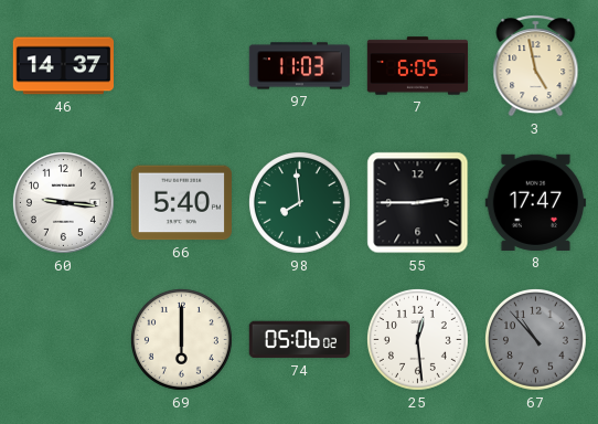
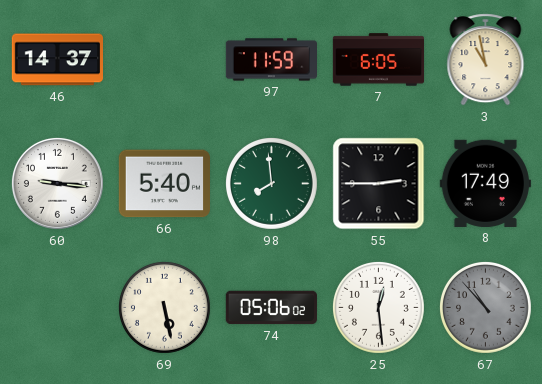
97: 11:03 -> 11:59 (271, 60)
3: 4:58 -> 10:58 (486, 60)
8: 17:47 -> 17:49 (485, 183)
69: 6:00 -> 5:28 (164, 307)
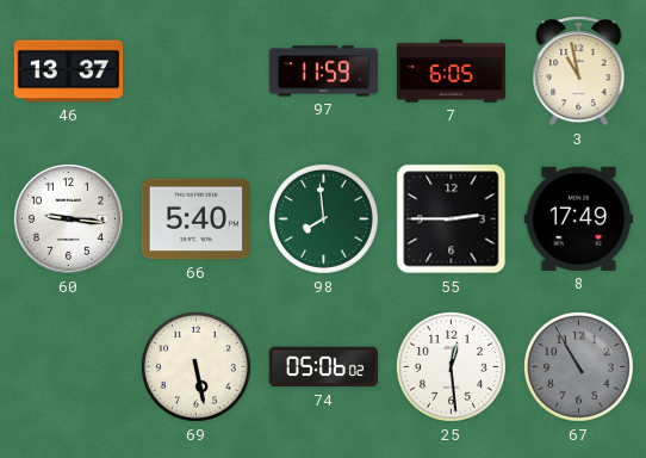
46: 14:37 -> 13:37 (68, 72)
67: 10:53 -> 10:55 (578, 366)
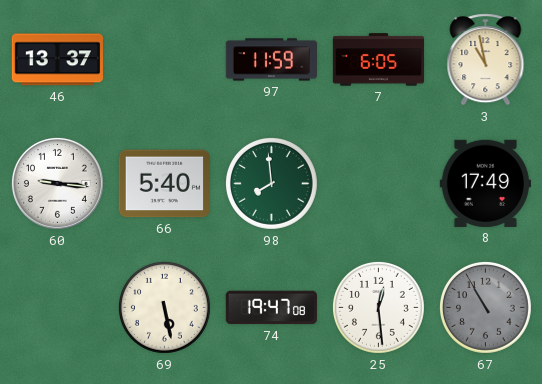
55: 2:45 -> none (452, 219)
74: 05:06 -> 19:47 (271, 308)
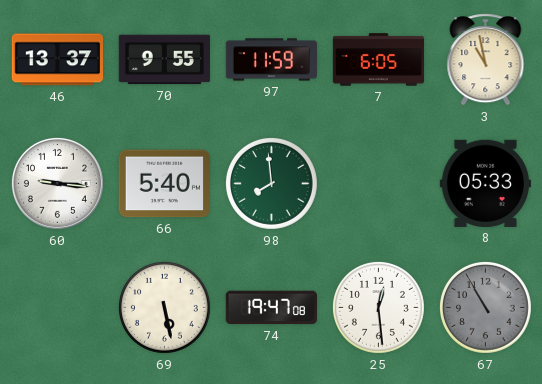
70: none -> 9:55 (164, 60)
8: 17:49 -> 05:33 (485, 183)
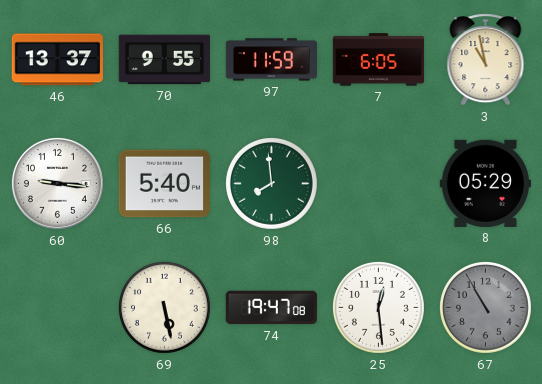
8: 05:33 -> 05:29 (485, 183)
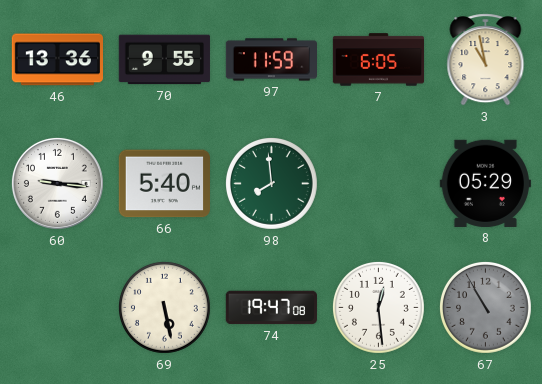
46: 13:37 -> 13:36 (57, 60)
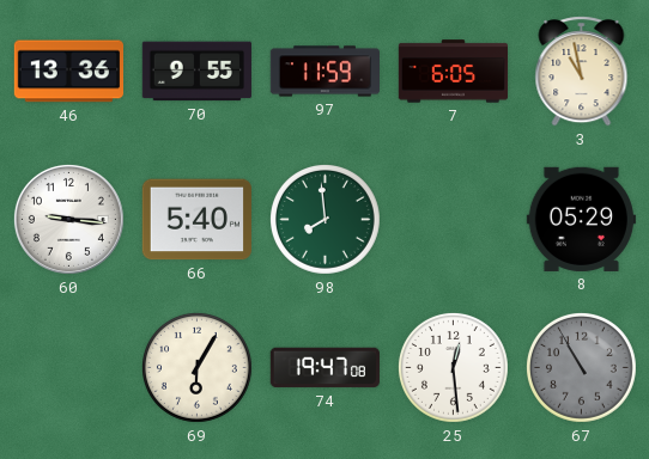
69: 5:28 -> 6:05 (196, 367)
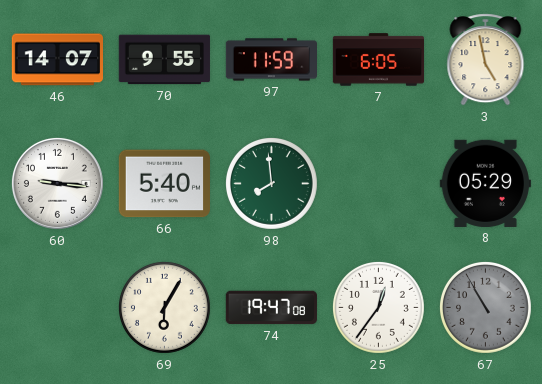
46: 13:36 -> 14:07 (57, 60)
3: 10:58 -> 4:58 (486, 60)
25: 12:29 -> 12:36 (378, 307)
